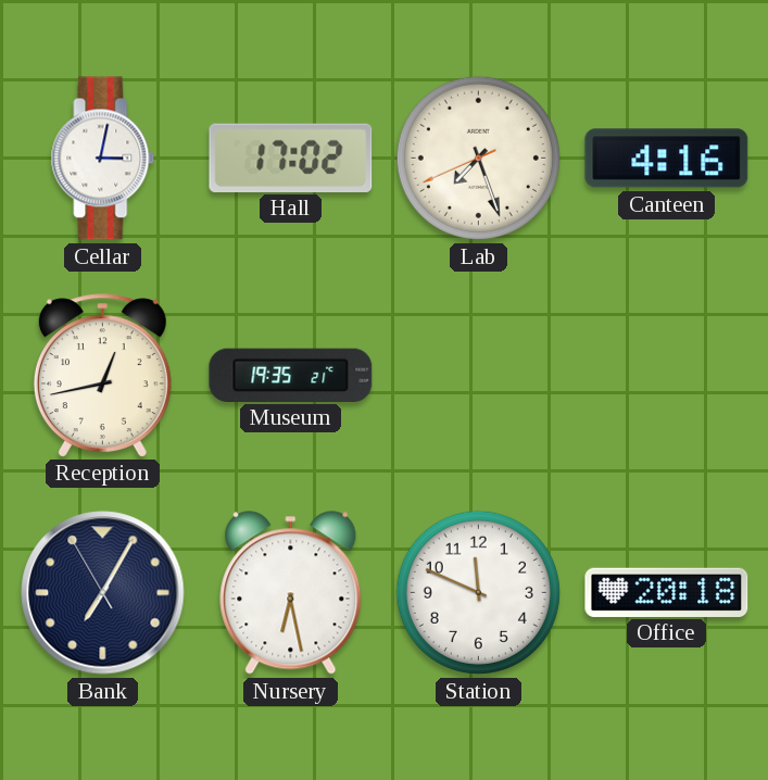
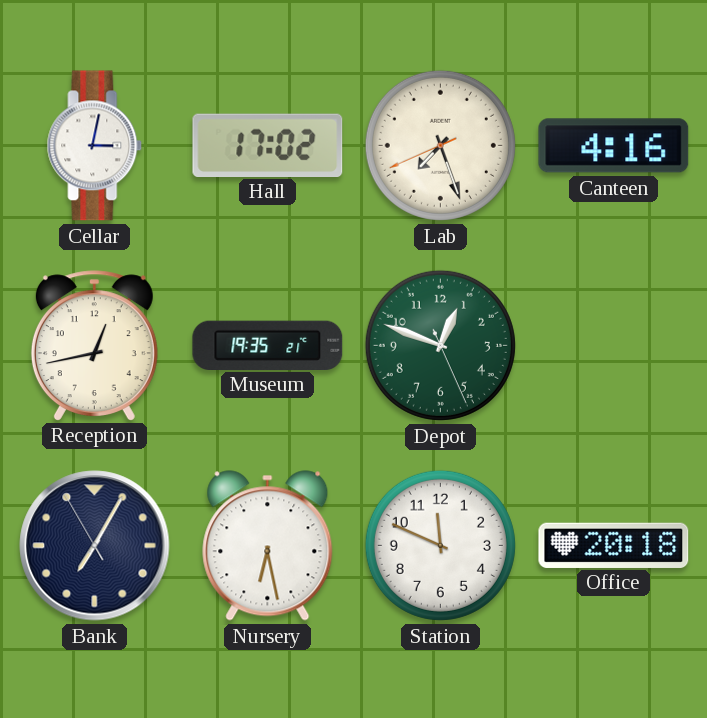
Depot: none -> 12:48 (440, 345)
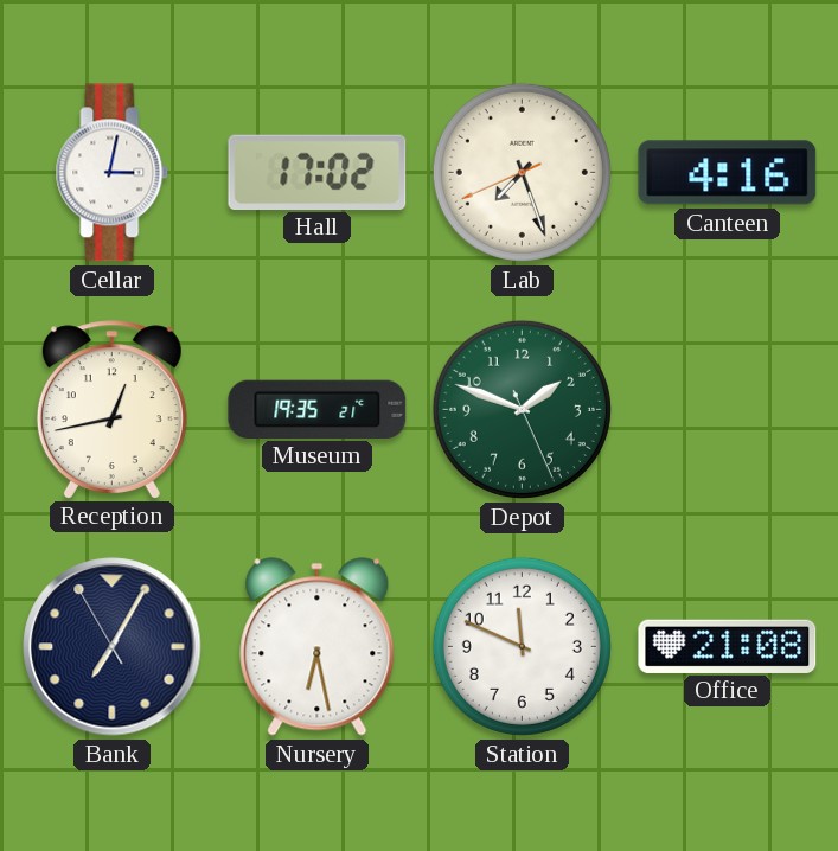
Depot: 12:48 -> 1:48 (522, 409)
Office: 20:18 -> 21:08 (728, 646)
